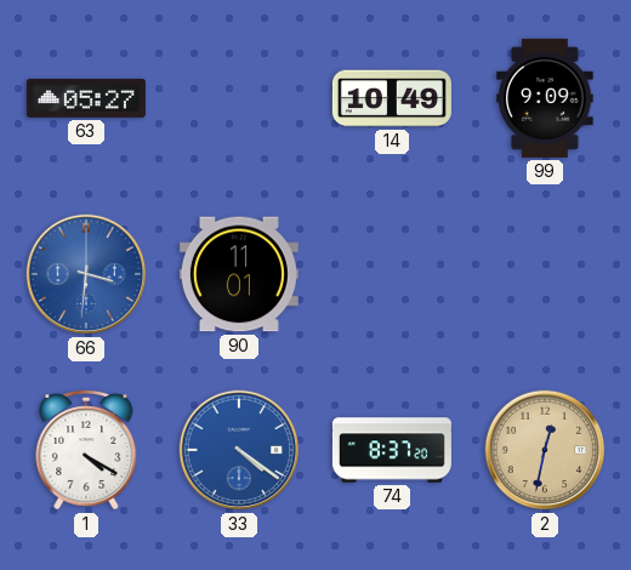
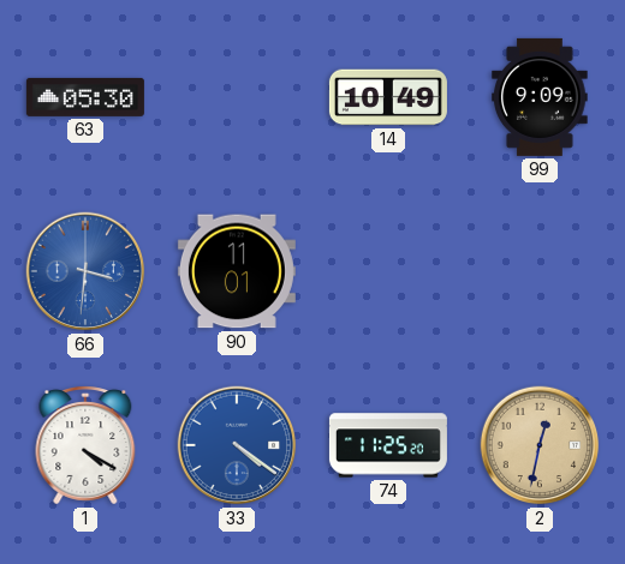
63: 05:27 -> 05:30 (85, 97)
74: 8:37 -> 11:25 (388, 445)
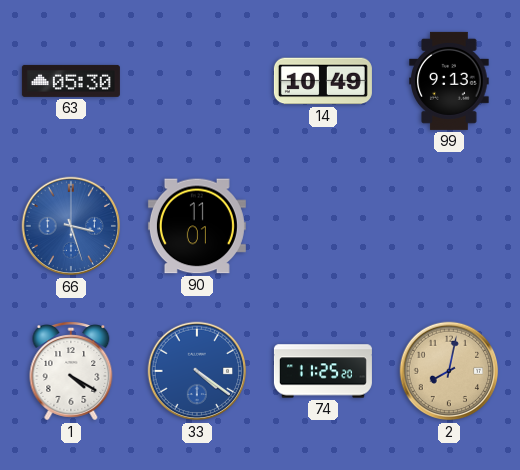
99: 9:09 -> 9:13 (449, 81)
66: 3:31 -> 3:27 (71, 226)
2: 12:32 -> 8:02 (449, 371)
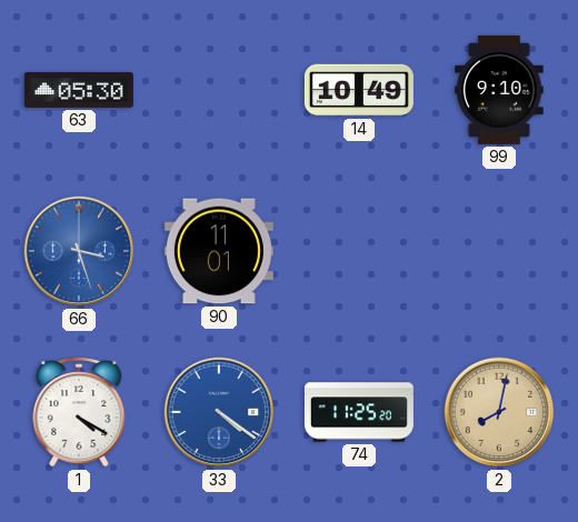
99: 9:13 -> 9:10 (499, 90)
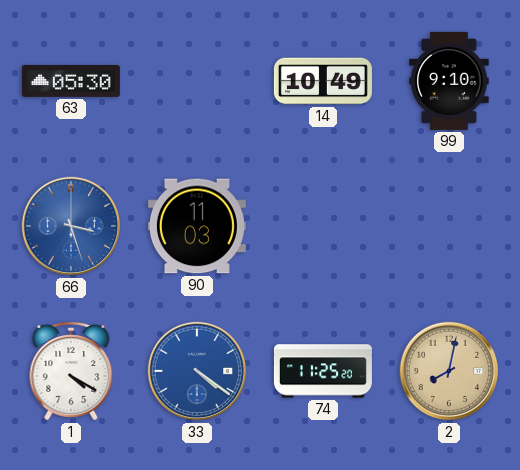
90: 11:01 -> 11:03 (197, 226)
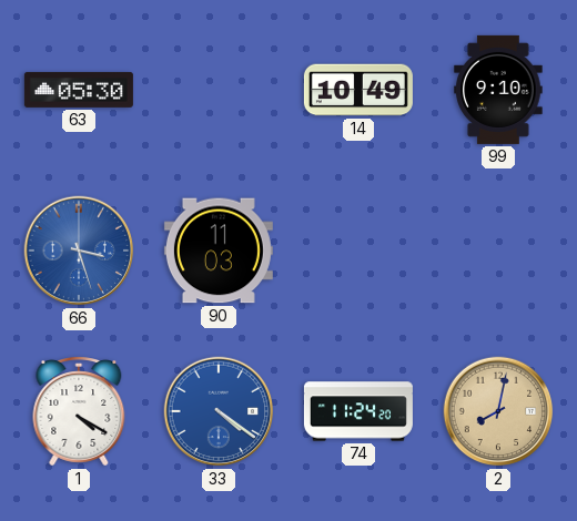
74: 11:25 -> 11:24 (358, 411)
